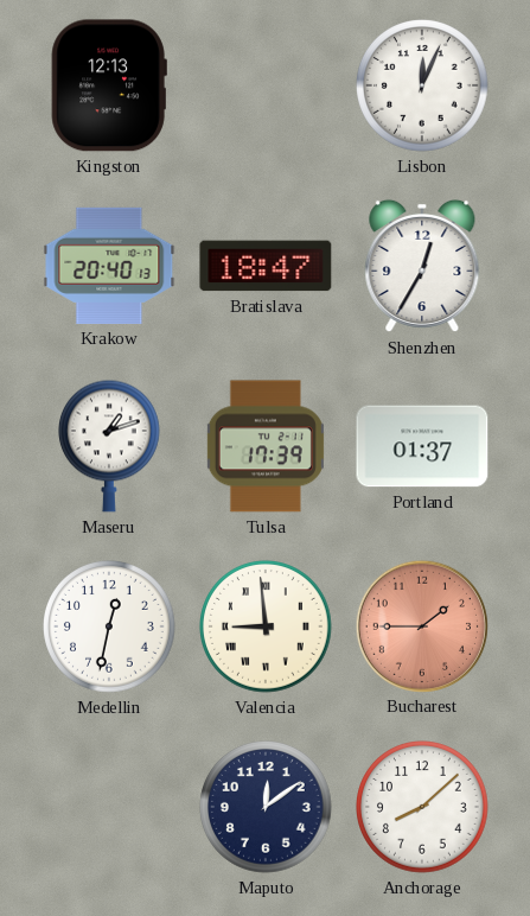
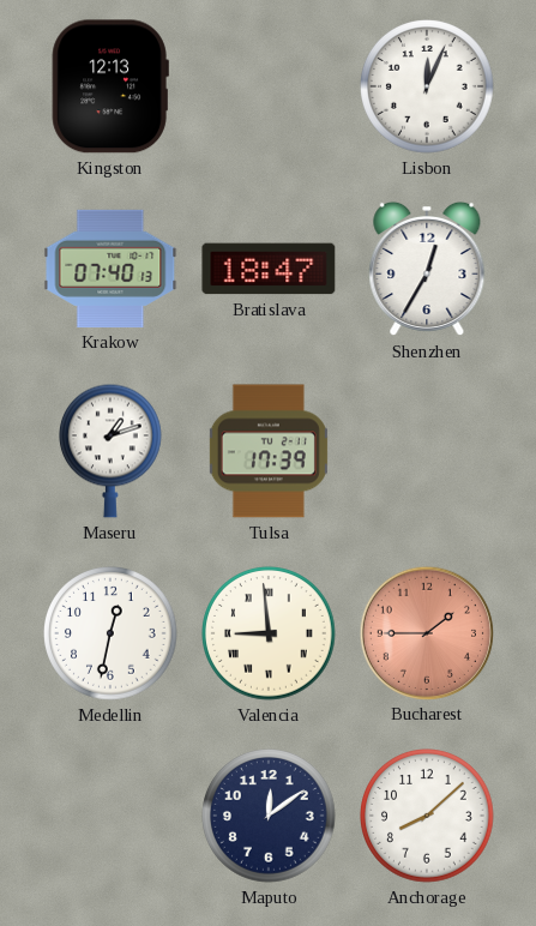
Krakow: 20:40 -> 07:40 (110, 269)
Portland: 01:37 -> none (422, 446)
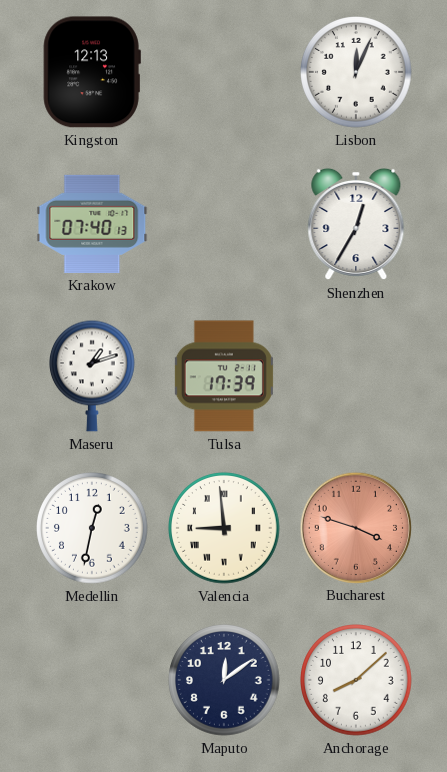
Bratislava: 18:47 -> none (269, 269)
Bucharest: 1:45 -> 3:48 (355, 527)
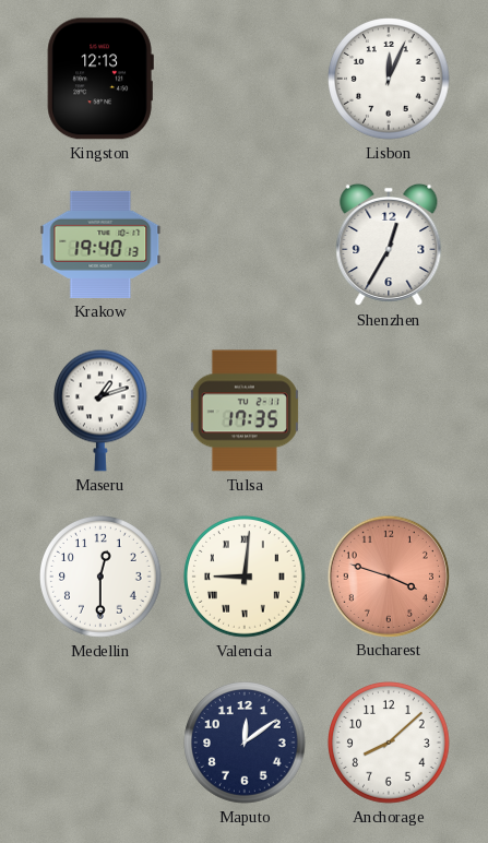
Krakow: 07:40 -> 19:40 (100, 245)
Tulsa: 17:39 -> 17:35 (245, 411)
Medellin: 12:32 -> 12:30 (100, 577)
Valencia: 8:59 -> 9:01 (245, 577)
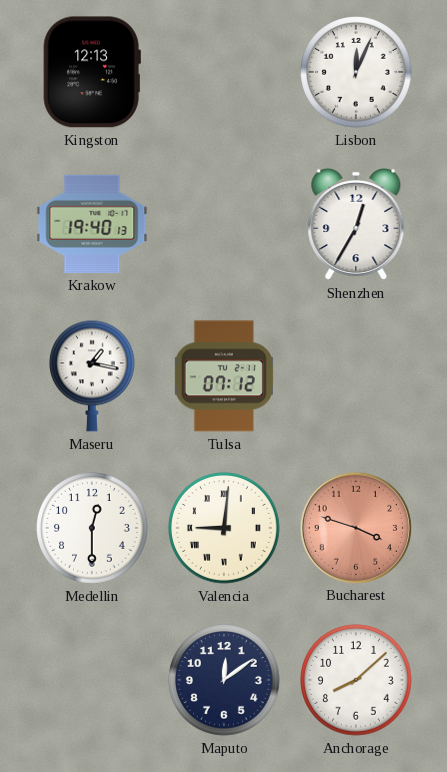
Maseru: 1:12 -> 1:17 (93, 376)
Tulsa: 17:35 -> 07:12 (224, 376)
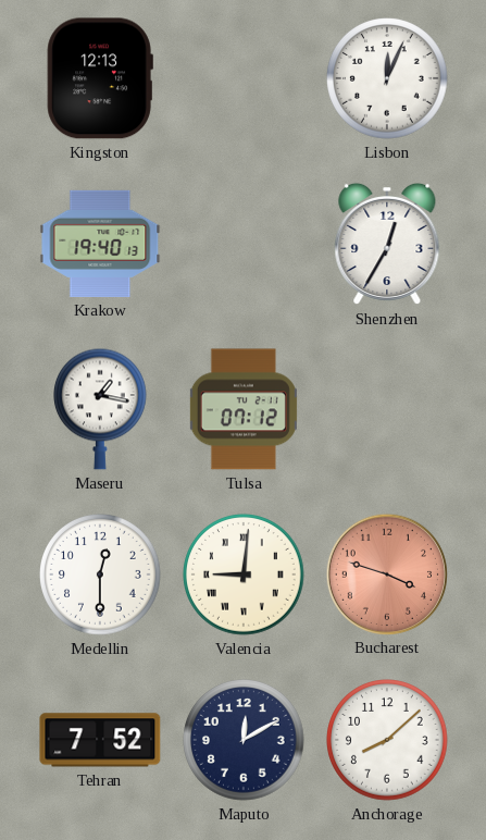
Tehran: none -> 7:52 (100, 740)
Maputo: 12:09 -> 12:10 (244, 740)
